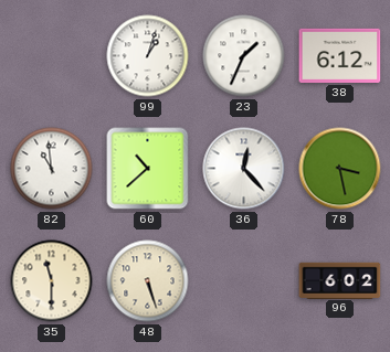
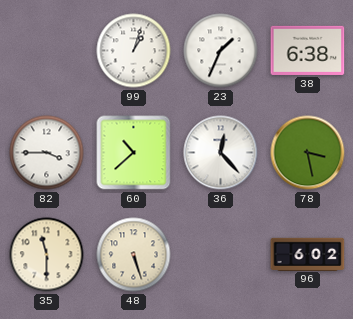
38: 6:12 -> 6:38 (308, 50)
82: 10:59 -> 3:45 (47, 153)
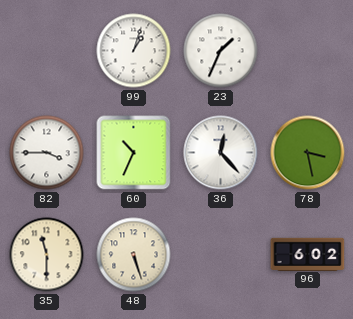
38: 6:38 -> none (308, 50)
60: 10:38 -> 10:34 (134, 153)
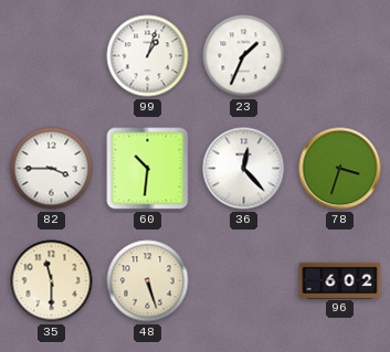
60: 10:34 -> 10:31 (148, 169)
78: 3:28 -> 3:33 (340, 169)
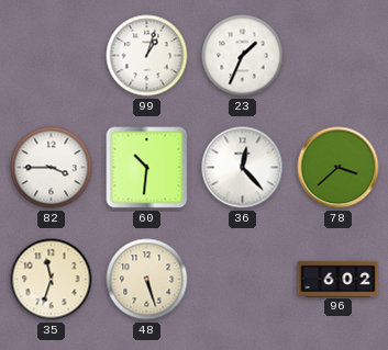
78: 3:33 -> 3:38 (339, 168)
35: 11:30 -> 11:33 (52, 280)
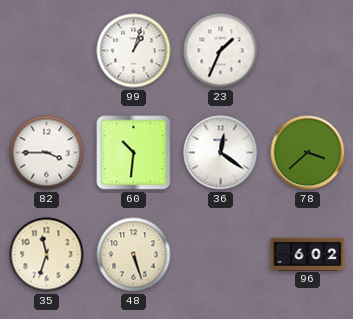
36: 12:23 -> 12:21 (221, 153)
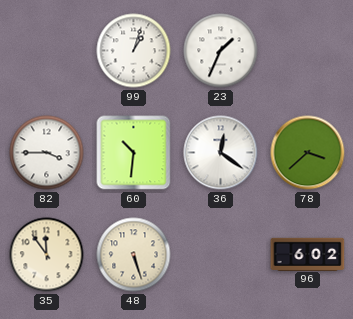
35: 11:33 -> 11:54 (47, 255)
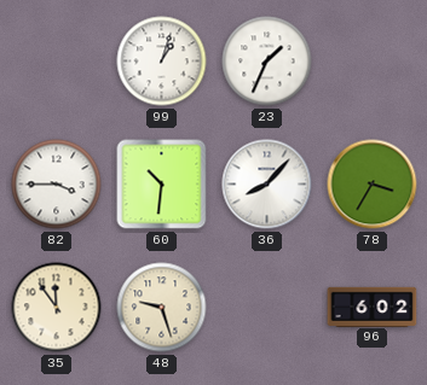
36: 12:21 -> 8:07 (267, 185)
78: 3:38 -> 3:35 (373, 185)
48: 5:27 -> 9:27 (162, 308)
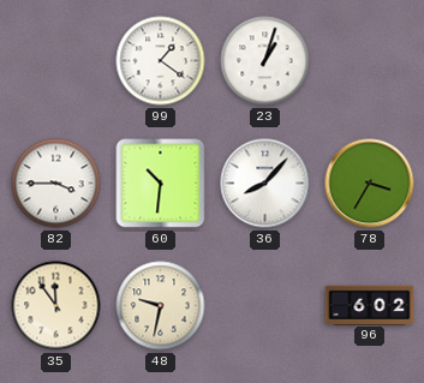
99: 1:03 -> 1:21 (161, 61)
23: 1:34 -> 1:03 (265, 61)
48: 9:27 -> 9:32 (161, 306)
